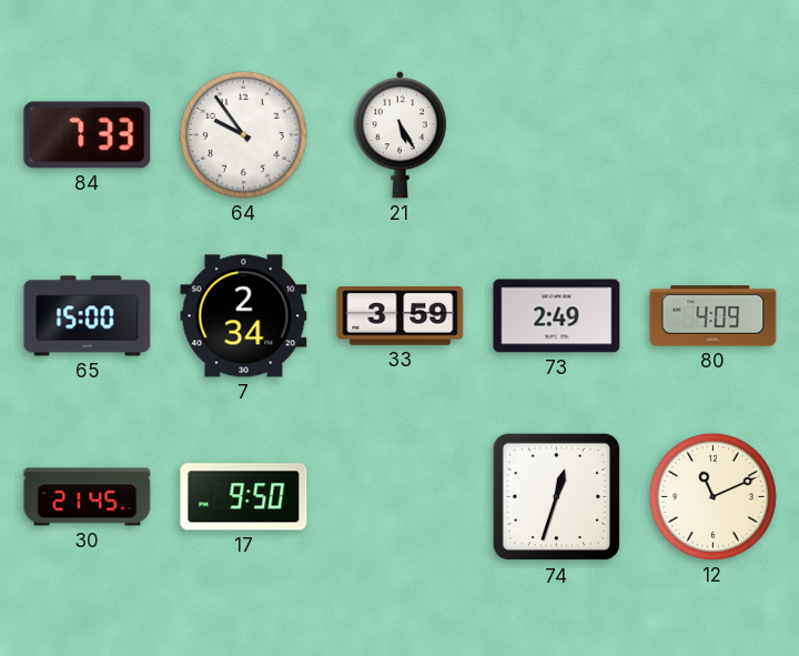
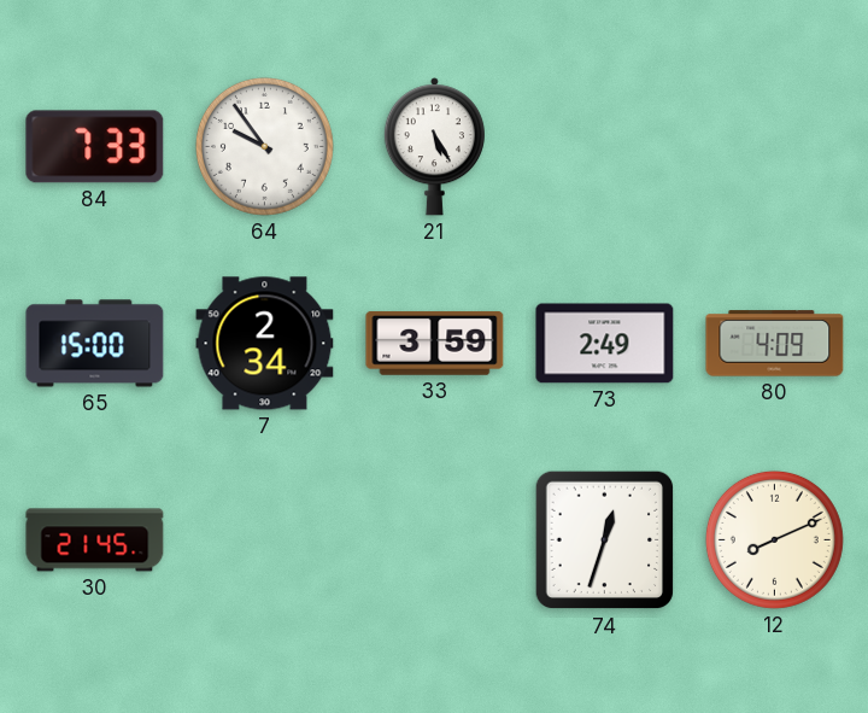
17: 9:50 -> none (244, 497)
12: 11:11 -> 8:11 (774, 539)
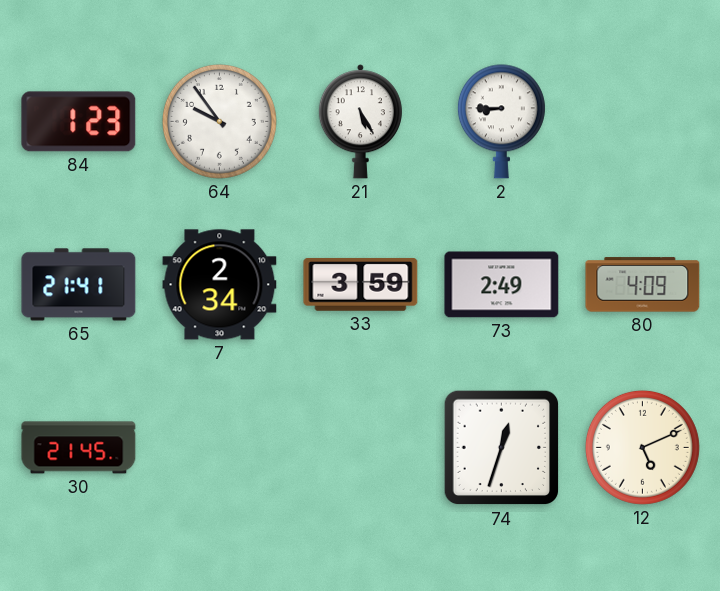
84: 7:33 -> 1:23 (79, 122)
2: none -> 8:45 (501, 122)
65: 15:00 -> 21:41 (79, 285)
12: 8:11 -> 5:11 (642, 447)
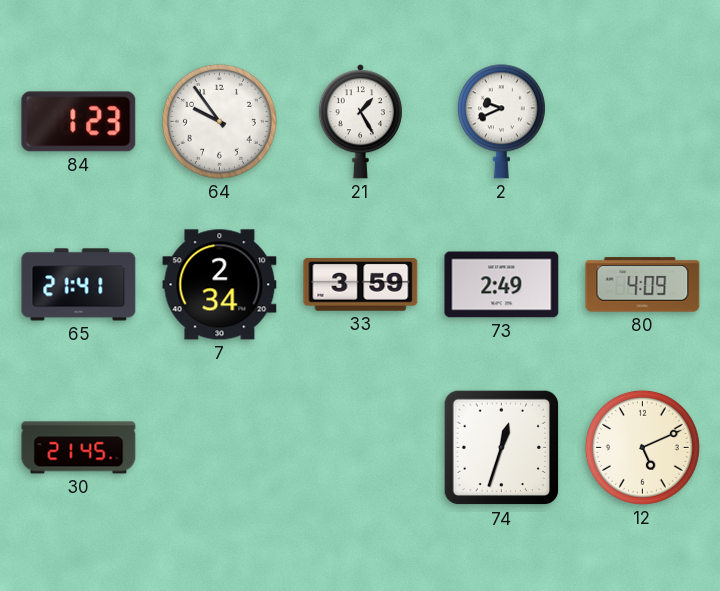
21: 5:25 -> 1:25 (360, 122)
2: 8:45 -> 9:41 (501, 122)
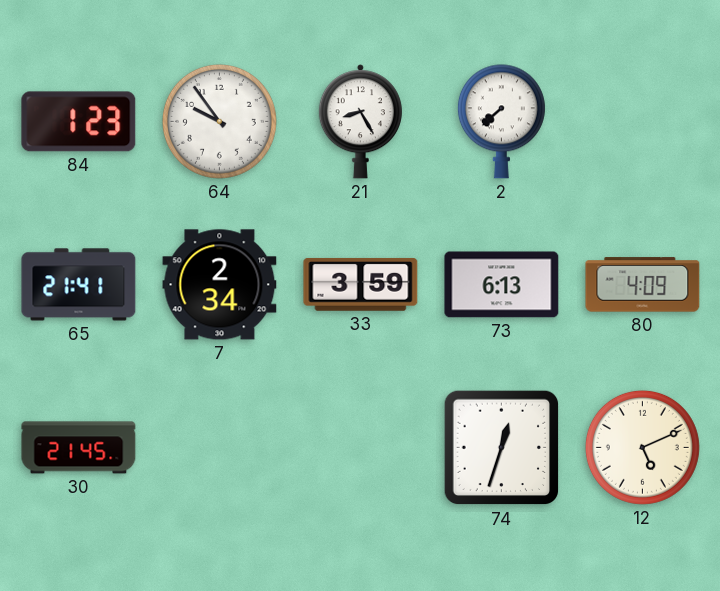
21: 1:25 -> 8:25 (360, 122)
2: 9:41 -> 7:38 (501, 122)
73: 2:49 -> 6:13 (502, 285)
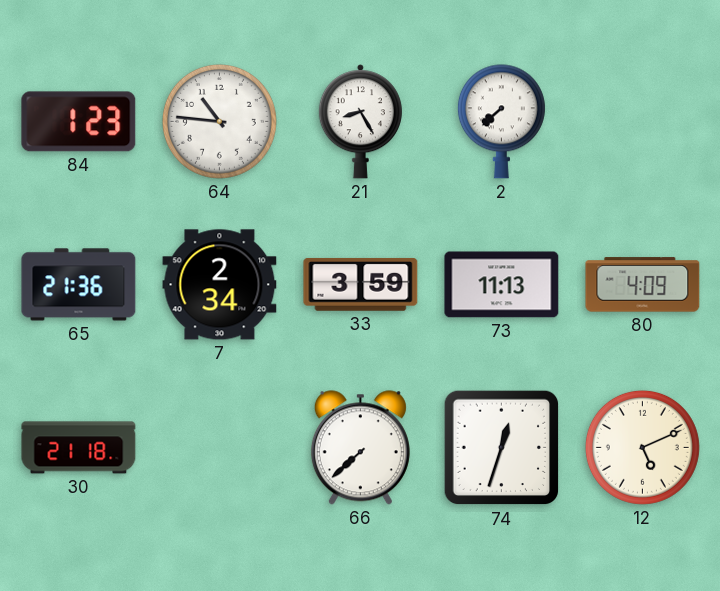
64: 9:54 -> 10:46 (219, 121)
65: 21:41 -> 21:36 (79, 285)
73: 6:13 -> 11:13 (502, 285)
30: 21:45 -> 21:18 (79, 448)
66: none -> 7:38 (360, 448)
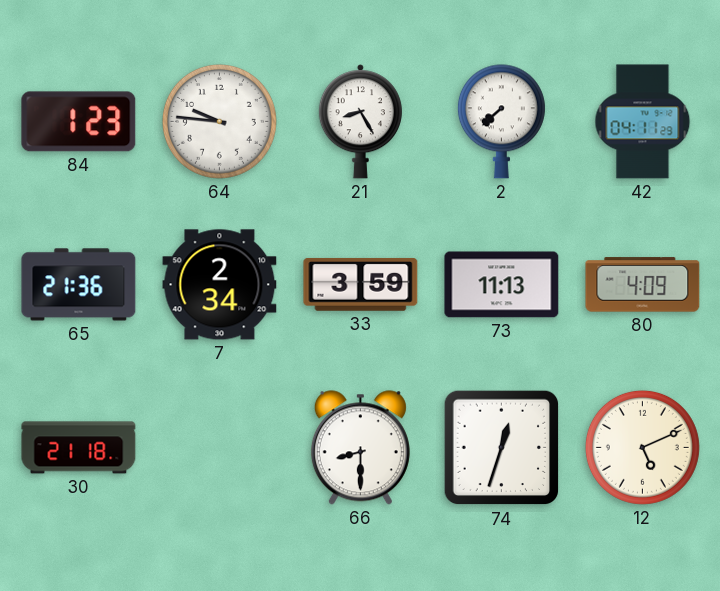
64: 10:46 -> 9:46 (219, 121)
42: none -> 04:11 (643, 122)
66: 7:38 -> 8:30 (360, 448)
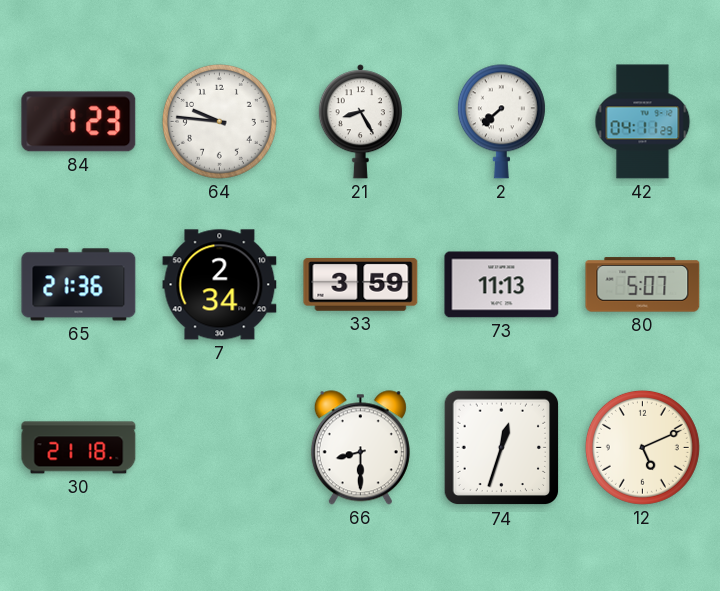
80: 4:09 -> 5:07 (643, 285)
